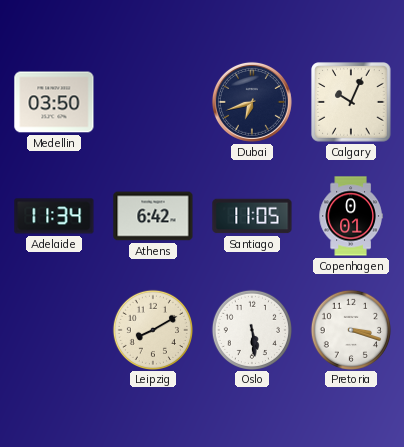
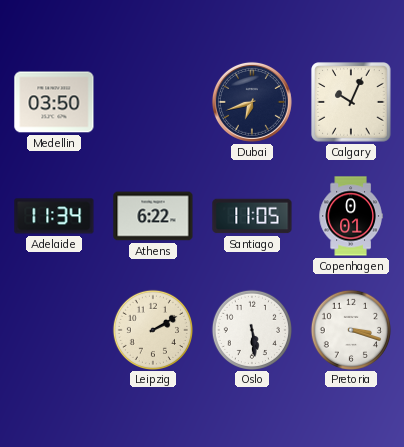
Athens: 6:42 -> 6:22 (153, 216)
Leipzig: 8:10 -> 2:10 (152, 329)
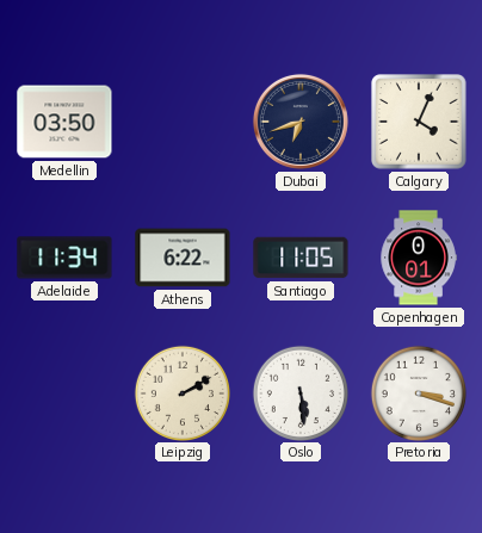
Calgary: 10:04 -> 4:04 (419, 122)
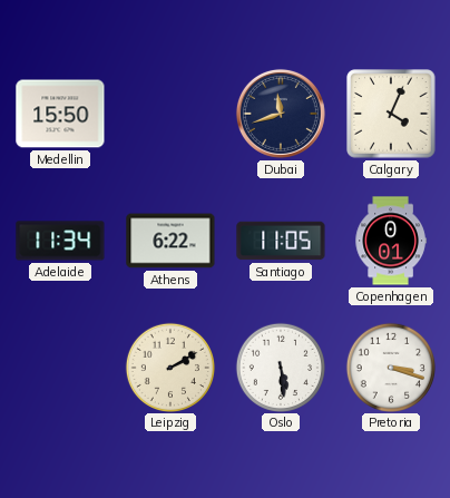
Medellin: 03:50 -> 15:50 (60, 114)
Dubai: 6:42 -> 11:42 (281, 114)
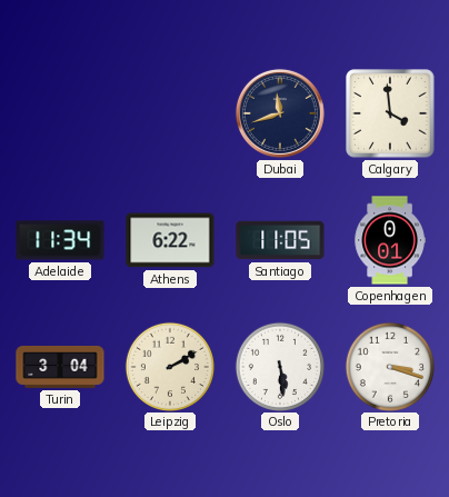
Medellin: 15:50 -> none (60, 114)
Calgary: 4:04 -> 3:59 (390, 113)
Turin: none -> 3:04 (60, 367)
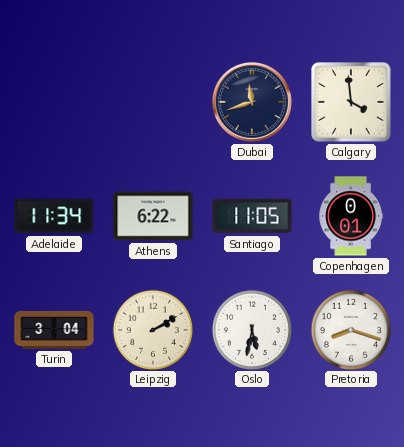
Oslo: 5:29 -> 5:32 (251, 329)
Pretoria: 3:18 -> 8:18 (350, 329)
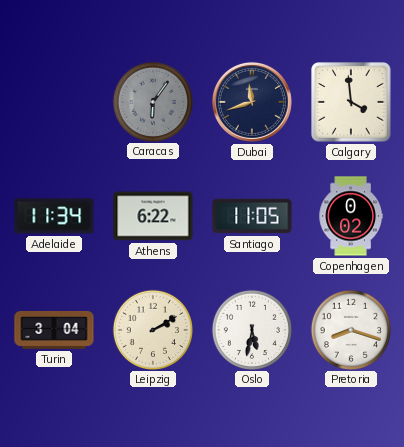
Caracas: none -> 6:06 (152, 101)
Copenhagen: 0:01 -> 0:02 (351, 216)
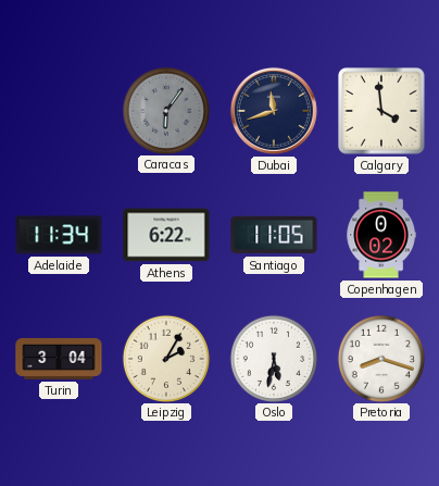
Leipzig: 2:10 -> 2:05 (165, 358)
